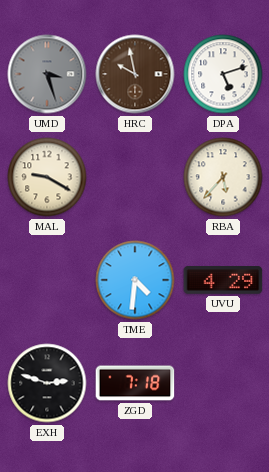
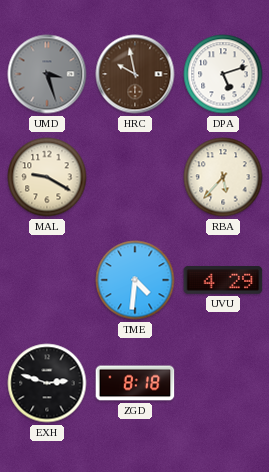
ZGD: 7:18 -> 8:18 (135, 383)
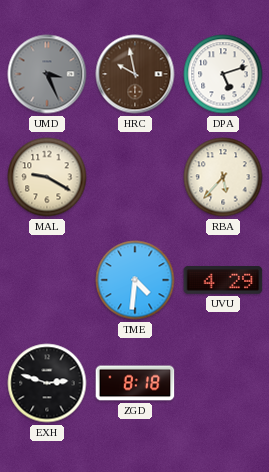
UMD: 3:27 -> 3:26 (47, 74)
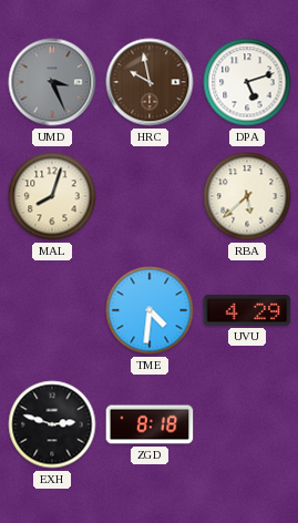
MAL: 9:20 -> 8:03 (52, 196)
RBA: 5:37 -> 5:38 (247, 196)
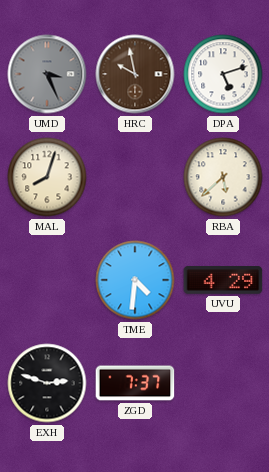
ZGD: 8:18 -> 7:37 (135, 383)
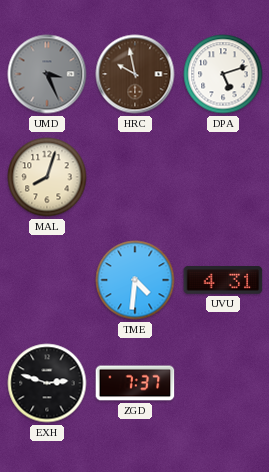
RBA: 5:38 -> none (223, 177)
UVU: 4:29 -> 4:31 (223, 280)
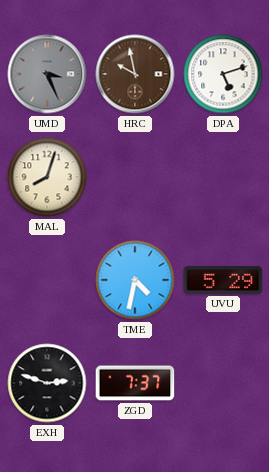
TME: 4:31 -> 4:32 (135, 280)
UVU: 4:31 -> 5:29 (223, 280)
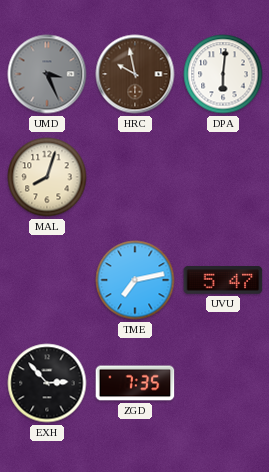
DPA: 5:12 -> 6:01 (223, 74)
TME: 4:32 -> 7:13 (135, 280)
UVU: 5:29 -> 5:47 (223, 280)
EXH: 2:48 -> 2:53 (47, 383)
ZGD: 7:37 -> 7:35 (135, 383)
